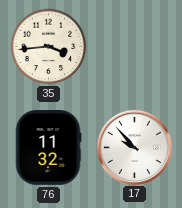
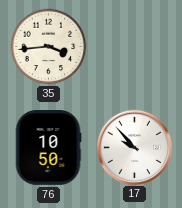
76: 11:32 -> 10:50 (48, 148)
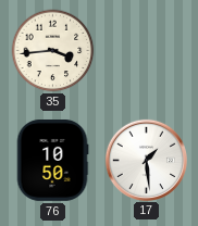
17: 9:53 -> 1:29 (146, 160)
